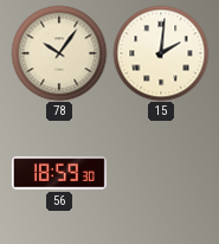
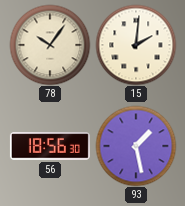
56: 18:59 -> 18:56 (50, 146)
93: none -> 1:28 (136, 146)
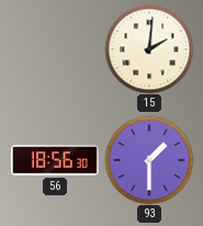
78: 10:06 -> none (50, 45)
93: 1:28 -> 1:30 (149, 160)
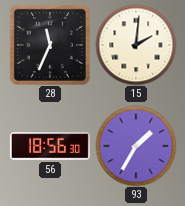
28: none -> 11:34 (50, 45)
93: 1:30 -> 1:35 (136, 146)
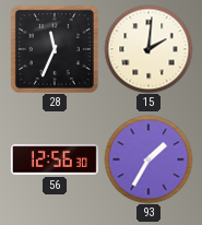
56: 18:56 -> 12:56 (55, 159)
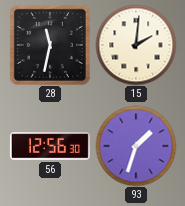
28: 11:34 -> 11:32 (50, 45)
93: 1:35 -> 1:33 (136, 146)
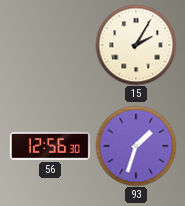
28: 11:32 -> none (50, 45)
15: 2:01 -> 2:05 (136, 45)
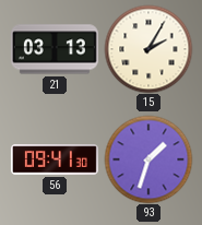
21: none -> 03:13 (55, 49)
56: 12:56 -> 09:41 (55, 159)
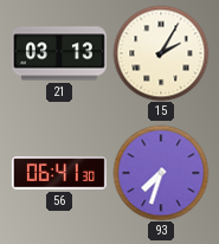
56: 09:41 -> 06:41 (59, 173)
93: 1:33 -> 7:33 (161, 173)
